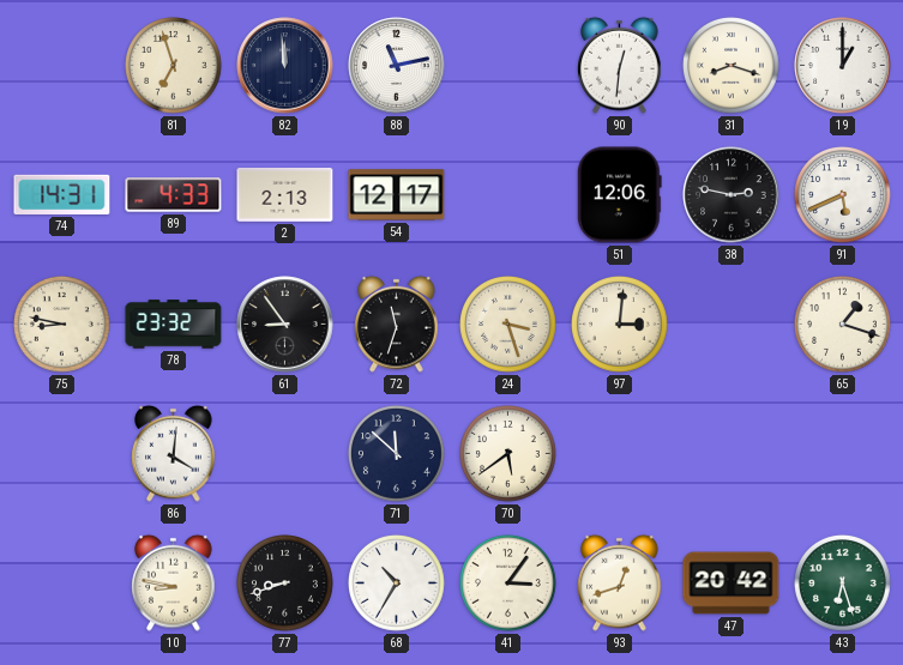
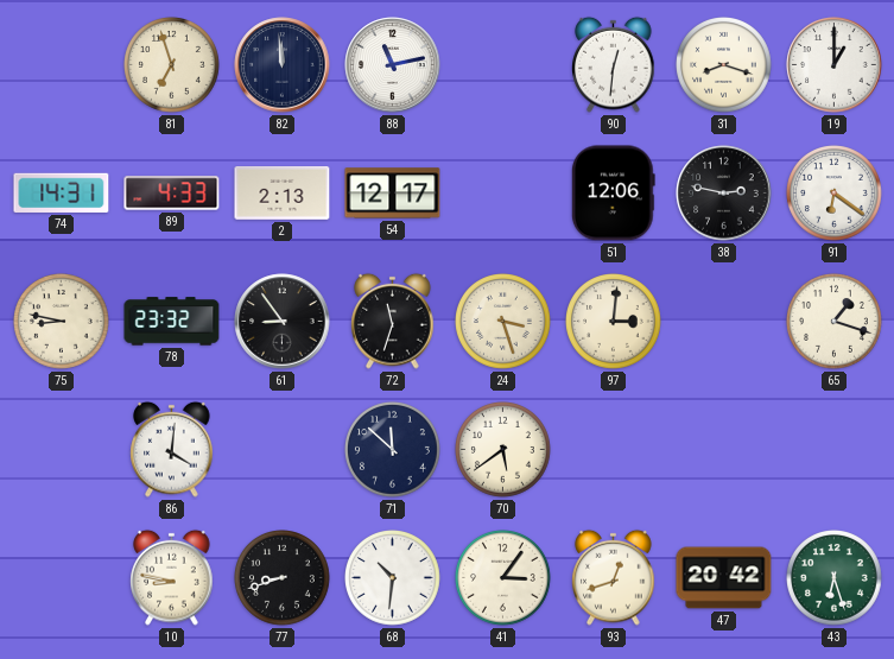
91: 5:41 -> 6:21 (835, 194)
68: 10:35 -> 10:31 (393, 578)
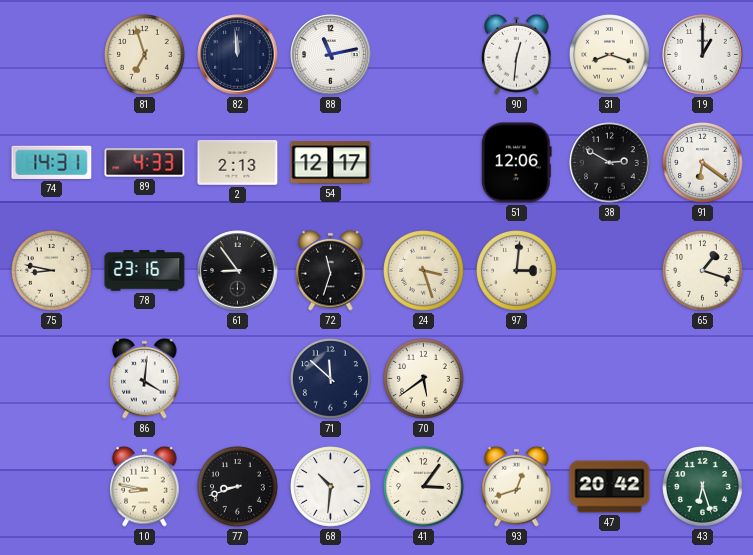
38: 2:47 -> 2:50 (610, 163)
78: 23:32 -> 23:16 (145, 271)
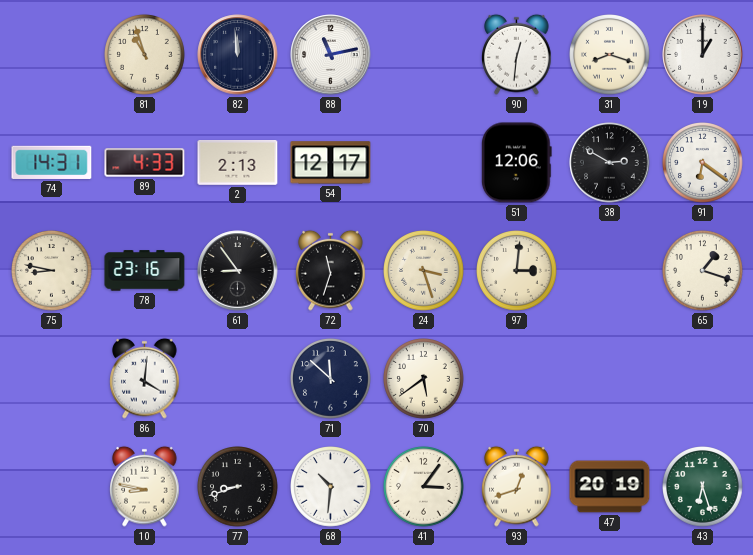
81: 6:57 -> 10:57 (145, 55)
47: 20:42 -> 20:19 (610, 487)
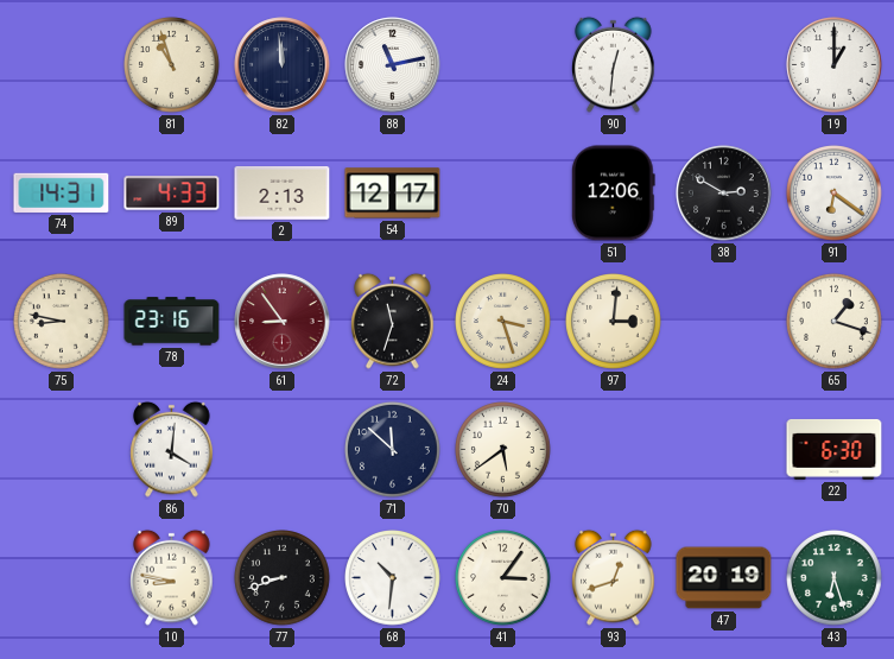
31: 8:18 -> none (610, 55)
61 dial: black -> burgundy (283, 322)
22: none -> 6:30 (835, 449)
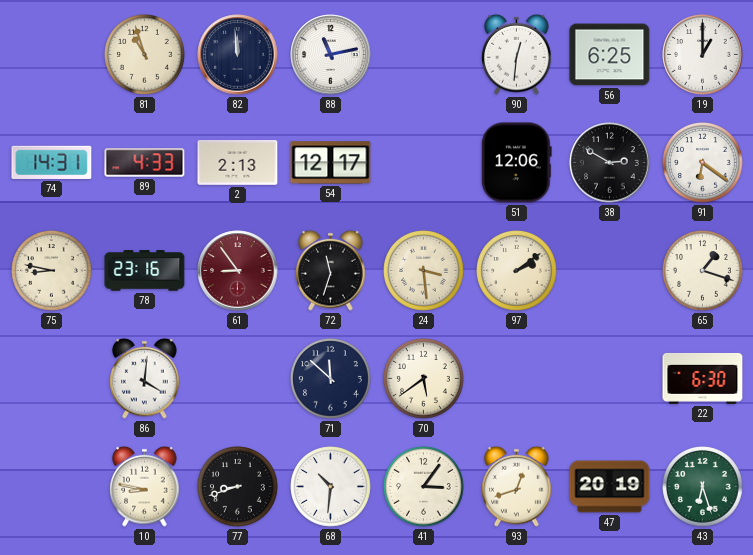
56: none -> 6:25 (610, 55)
24: 3:27 -> 3:29 (424, 271)
97: 3:01 -> 2:09 (517, 271)
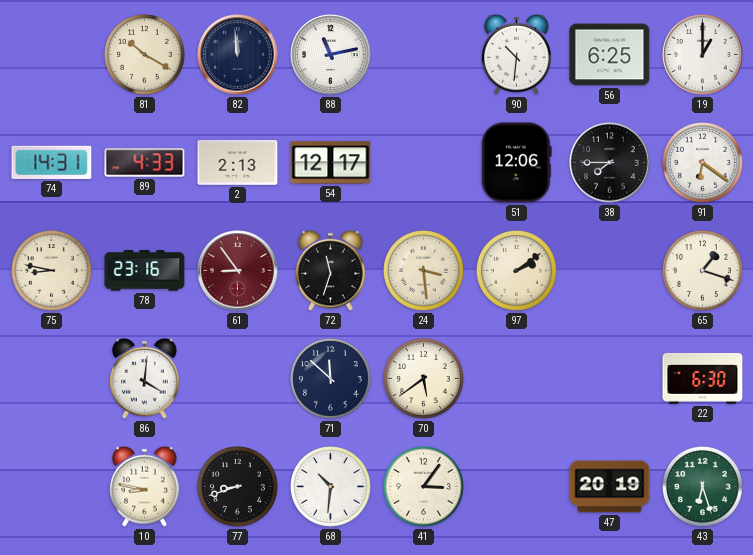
81: 10:57 -> 10:20 (145, 55)
90: 12:31 -> 10:31 (517, 54)
38: 2:50 -> 7:45 (610, 163)
93: 12:42 -> none (517, 486)
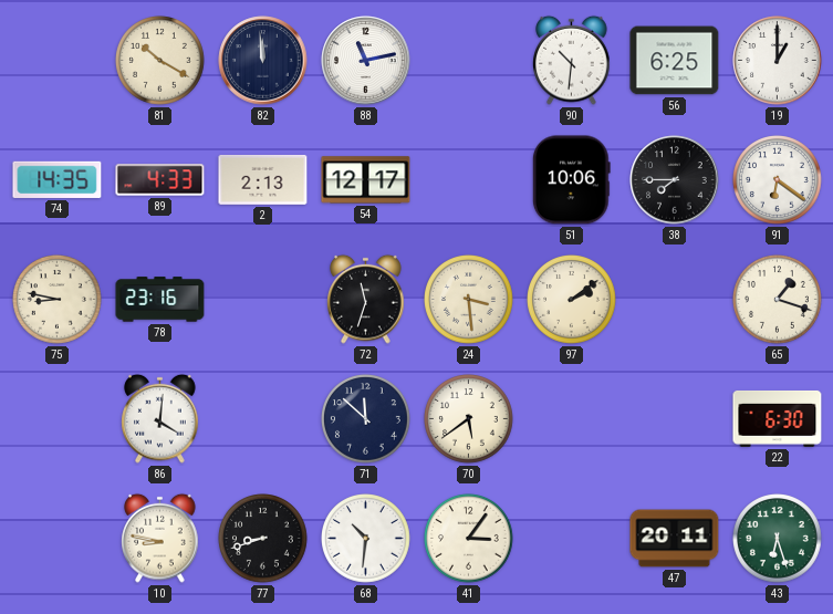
74: 14:31 -> 14:35 (58, 179)
51: 12:06 -> 10:06 (571, 180)
61: 8:54 -> none (238, 271)
47: 20:19 -> 20:11 (675, 539)
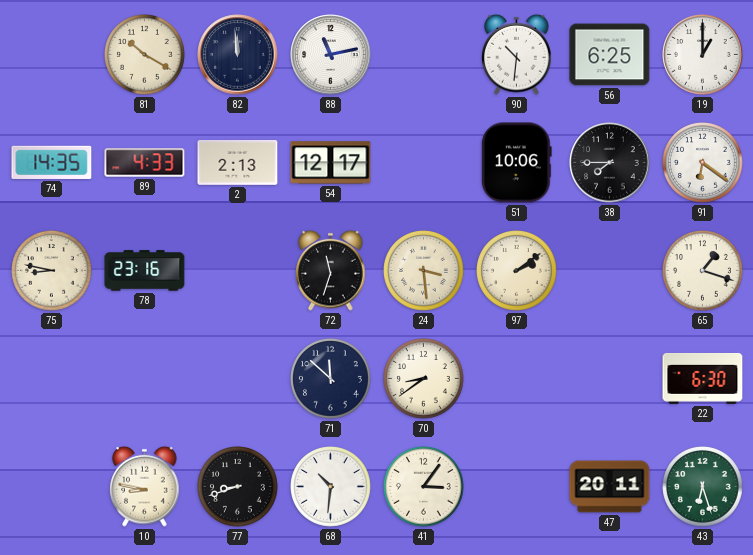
86: 4:01 -> none (160, 418)
70: 5:39 -> 8:39 (424, 379)
